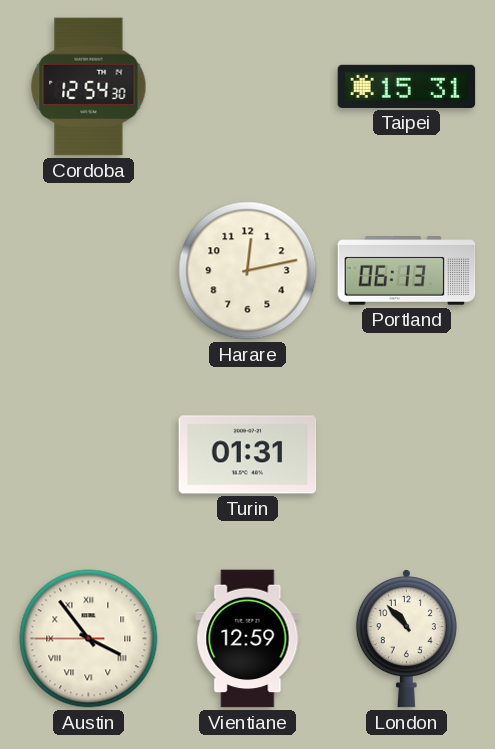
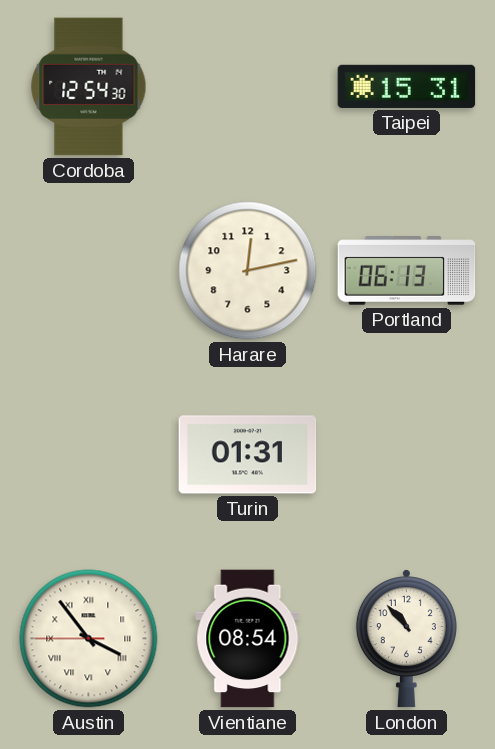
Vientiane: 12:59 -> 08:54 (248, 639)
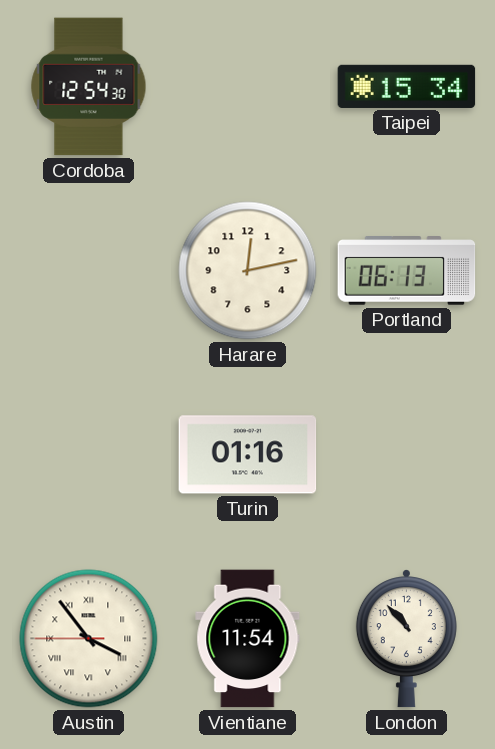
Taipei: 15:31 -> 15:34 (407, 86)
Turin: 01:31 -> 01:16 (248, 455)
Vientiane: 08:54 -> 11:54 (248, 639)
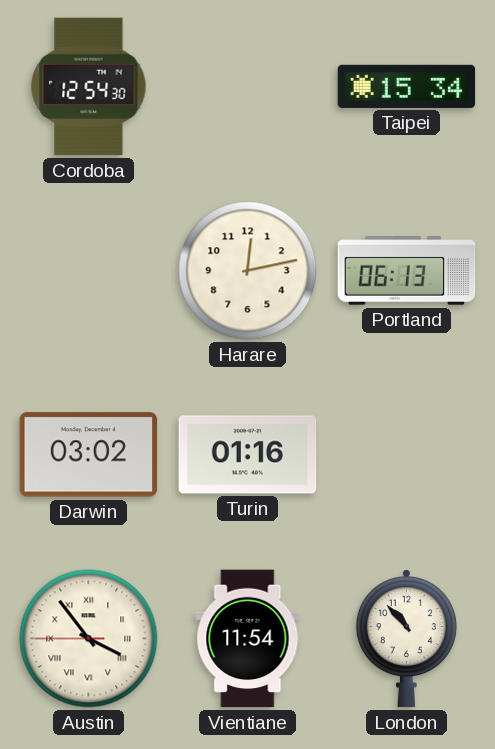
Darwin: none -> 03:02 (89, 455)
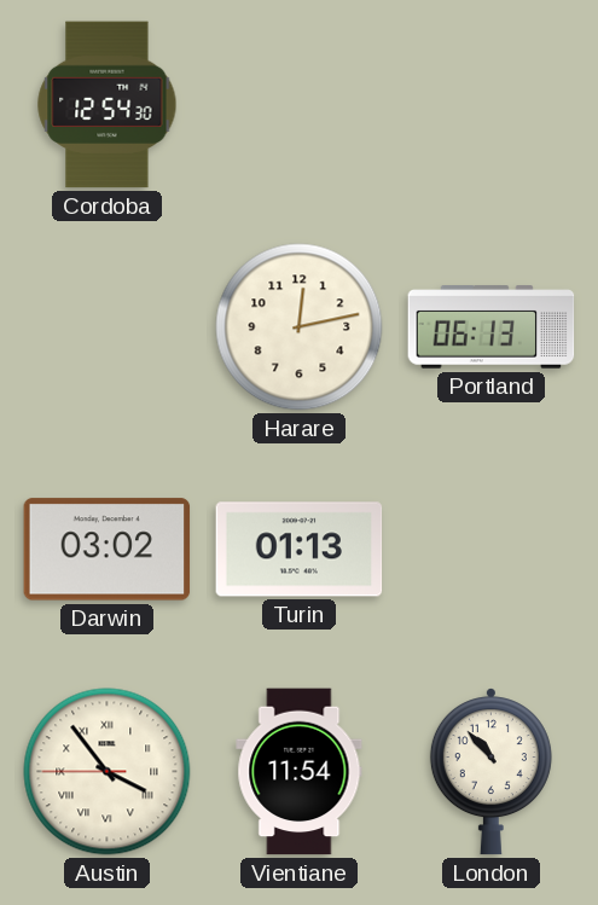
Taipei: 15:34 -> none (407, 86)
Turin: 01:16 -> 01:13 (300, 550)
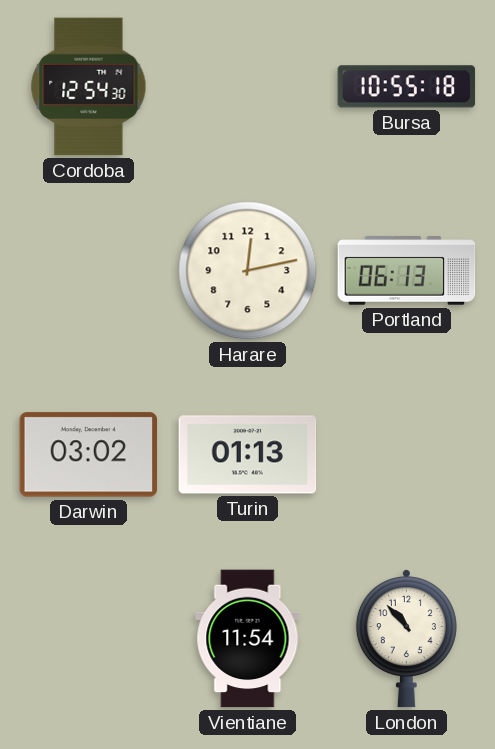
Bursa: none -> 10:55 (407, 87)
Austin: 3:53 -> none (108, 772)
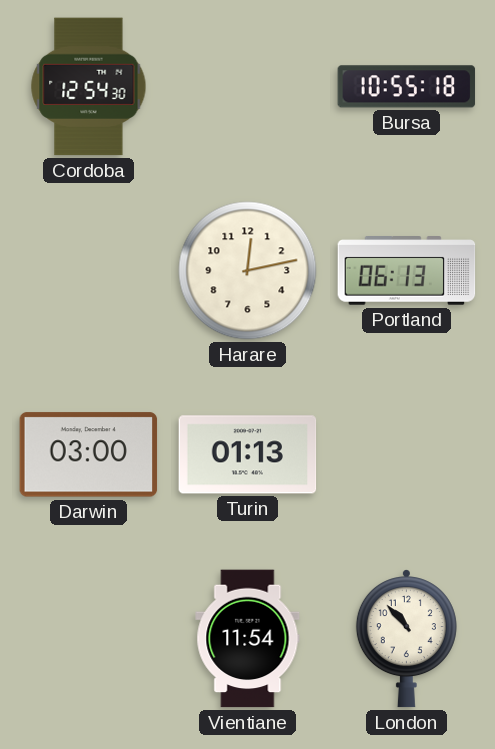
Darwin: 03:02 -> 03:00 (89, 455)
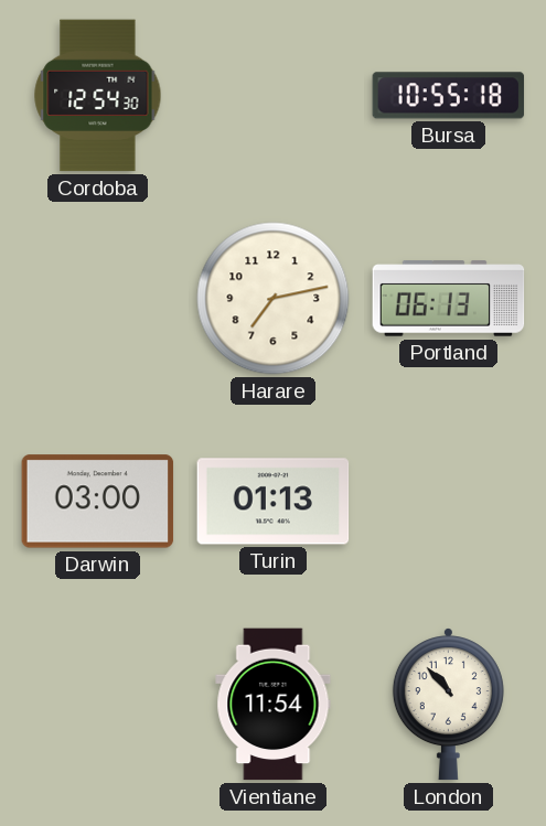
Harare: 12:13 -> 7:13 (274, 299)
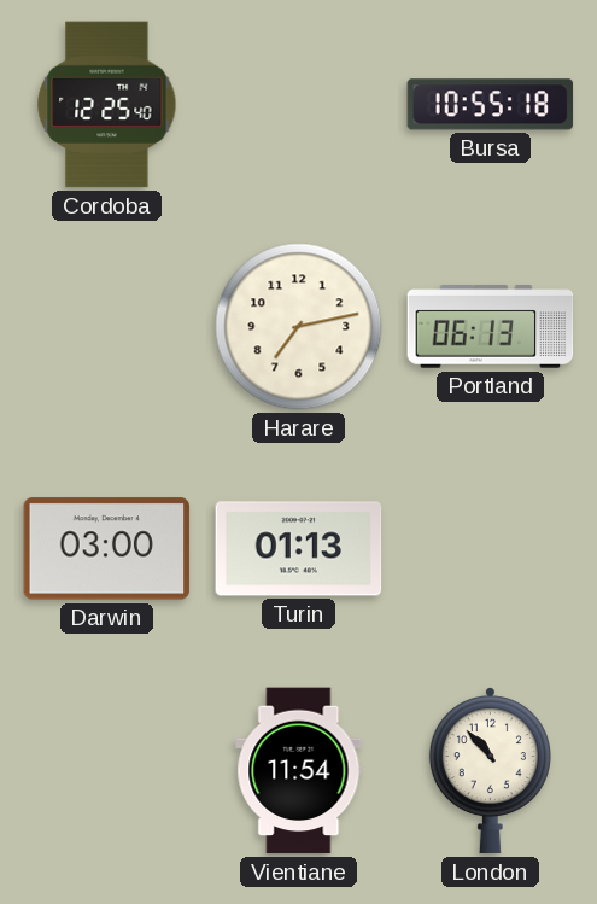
Cordoba: 12:54 -> 12:25 (107, 105)
